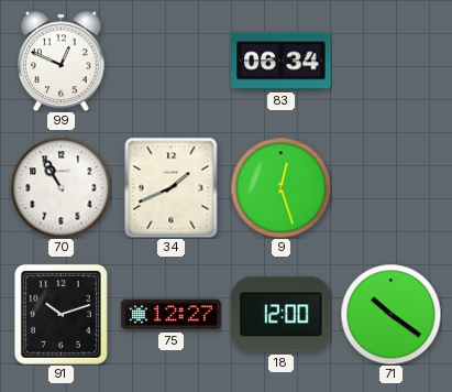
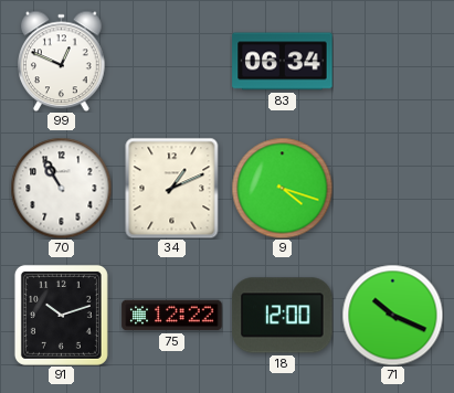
34: 1:41 -> 1:11 (172, 188)
9: 12:27 -> 4:18 (282, 188)
75: 12:27 -> 12:22 (172, 316)
71: 10:21 -> 10:19 (392, 315)
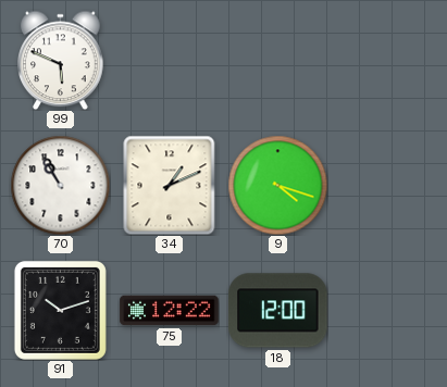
99: 12:49 -> 5:49 (61, 60)
83: 06:34 -> none (283, 62)
71: 10:19 -> none (392, 315)
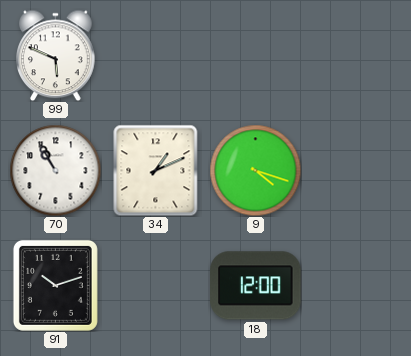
75: 12:22 -> none (170, 311)
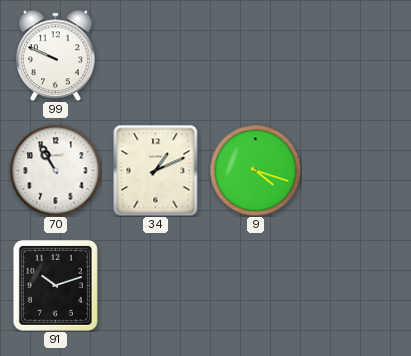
99: 5:49 -> 9:49 (56, 55)
18: 12:00 -> none (256, 286)
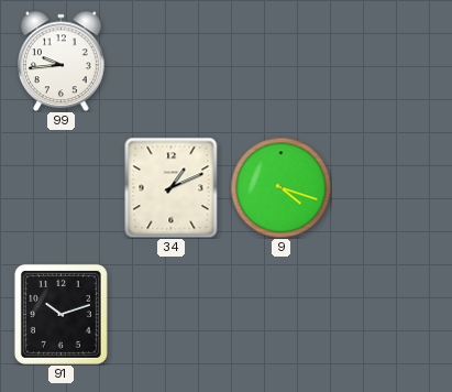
99: 9:49 -> 9:44 (62, 61)
70: 10:55 -> none (55, 170)
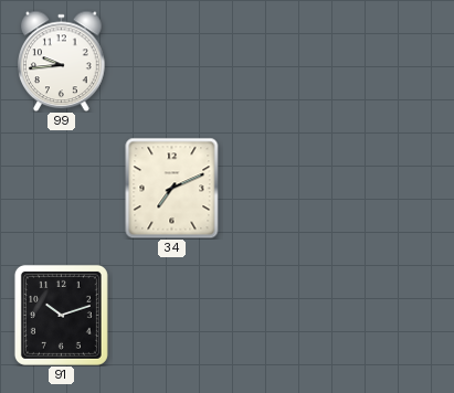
34: 1:11 -> 7:11 (172, 188)
9: 4:18 -> none (280, 187)
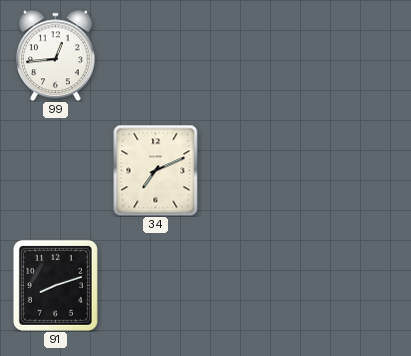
99: 9:44 -> 12:44 (56, 55)
91: 10:12 -> 8:12 (55, 285)
